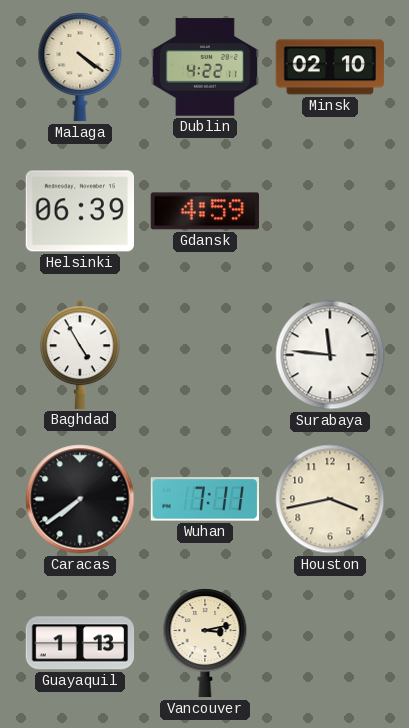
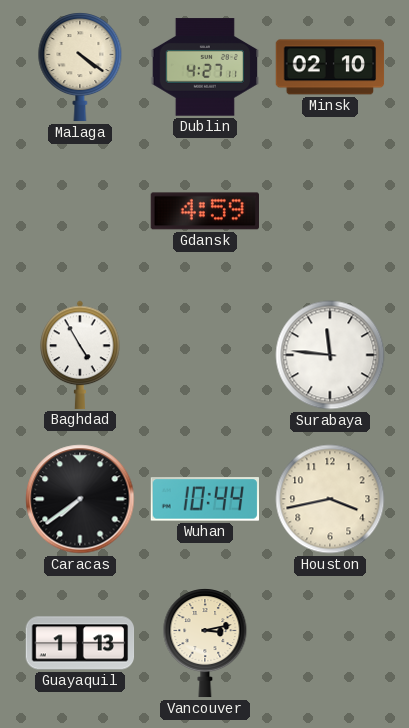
Dublin: 4:22 -> 4:27 (204, 67)
Helsinki: 06:39 -> none (79, 211)
Wuhan: 7:11 -> 10:44 (204, 499)
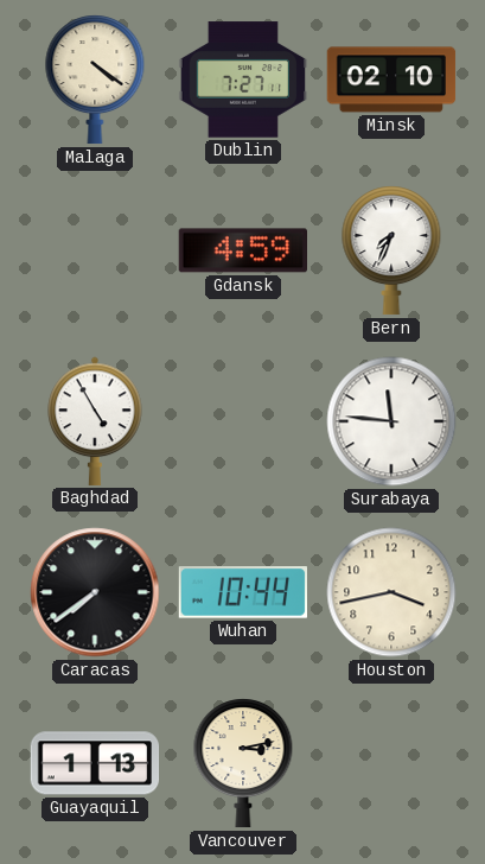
Dublin: 4:27 -> 7:27 (242, 80)
Bern: none -> 7:34 (391, 250)
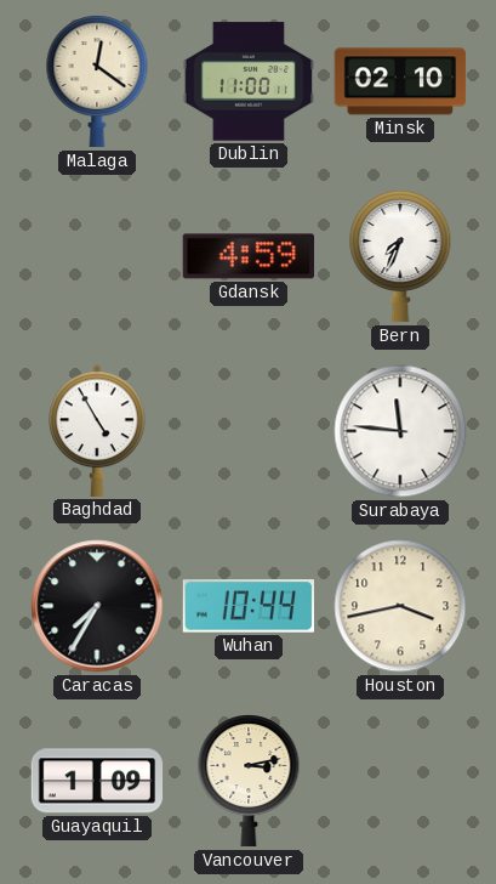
Malaga: 4:21 -> 12:21 (97, 81)
Dublin: 7:27 -> 11:00 (247, 81)
Caracas: 7:39 -> 7:35 (97, 606)
Guayaquil: 1:13 -> 1:09 (97, 781)
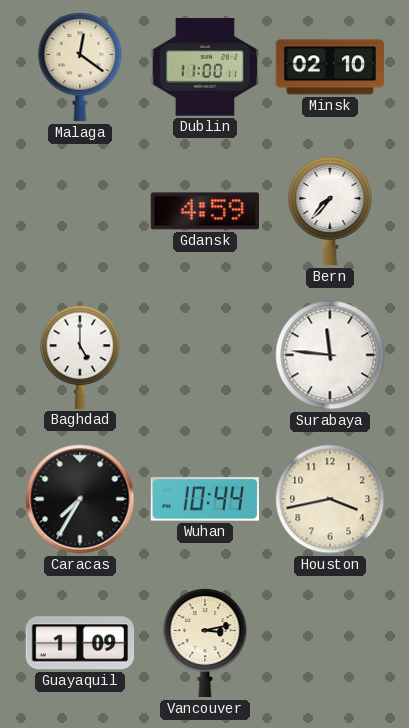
Bern: 7:34 -> 7:37 (330, 211)
Baghdad: 4:55 -> 5:00 (80, 355)
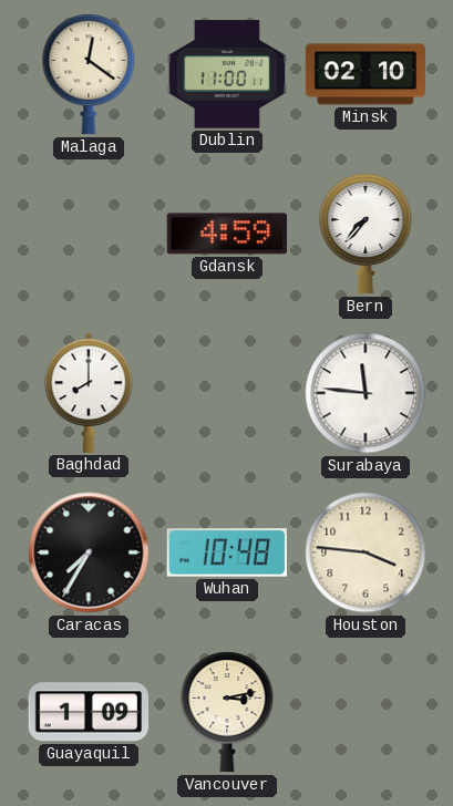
Baghdad: 5:00 -> 8:00 (89, 393)
Wuhan: 10:44 -> 10:48 (226, 552)
Houston: 3:43 -> 3:46 (366, 552)
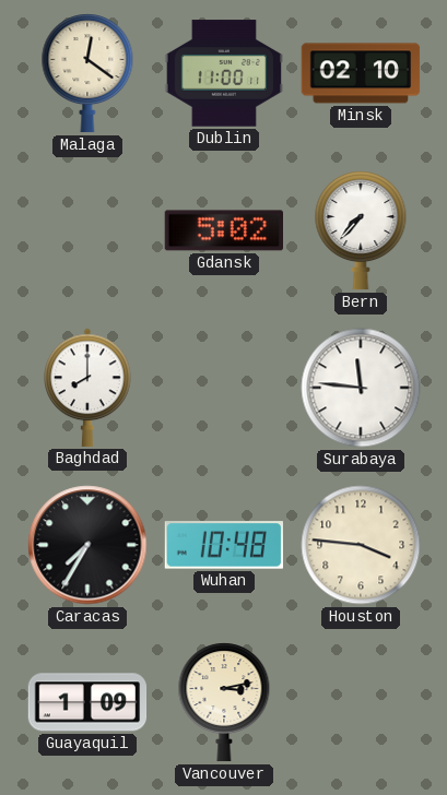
Gdansk: 4:59 -> 5:02 (223, 230)
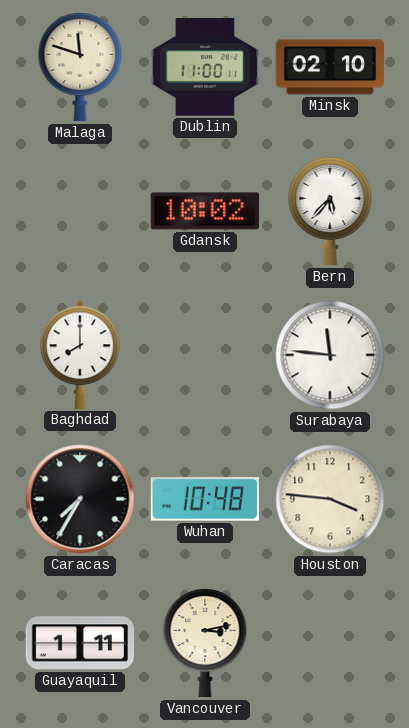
Malaga: 12:21 -> 11:48 (80, 67)
Gdansk: 5:02 -> 10:02 (204, 211)
Bern: 7:37 -> 5:37 (330, 211)
Guayaquil: 1:09 -> 1:11 (80, 643)
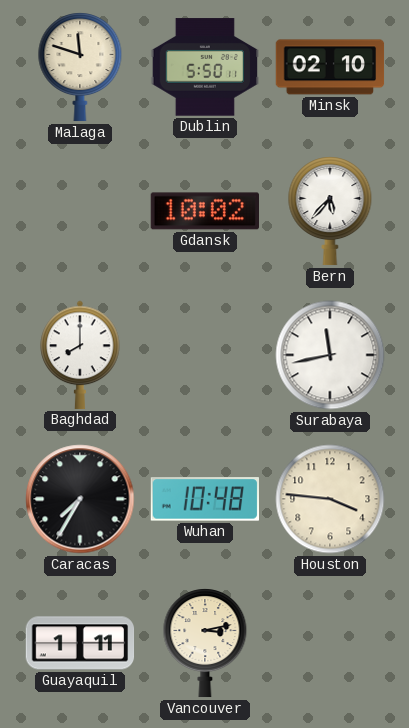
Dublin: 11:00 -> 5:50 (204, 67)
Surabaya: 11:46 -> 11:43 (330, 355)
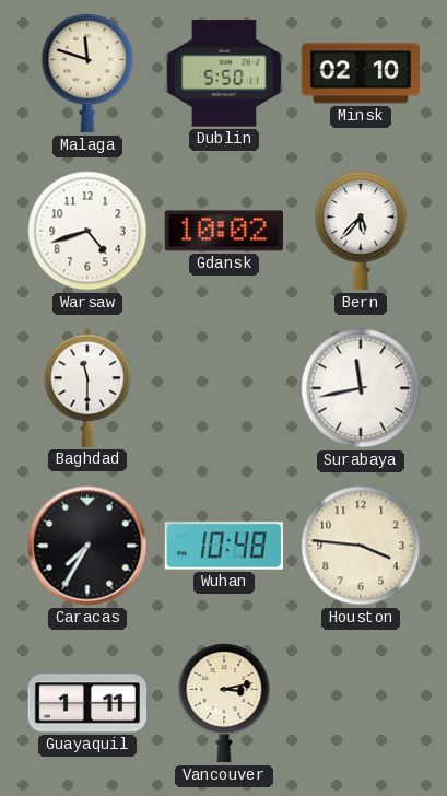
Warsaw: none -> 4:42 (87, 231)
Baghdad: 8:00 -> 11:30 (87, 388)
